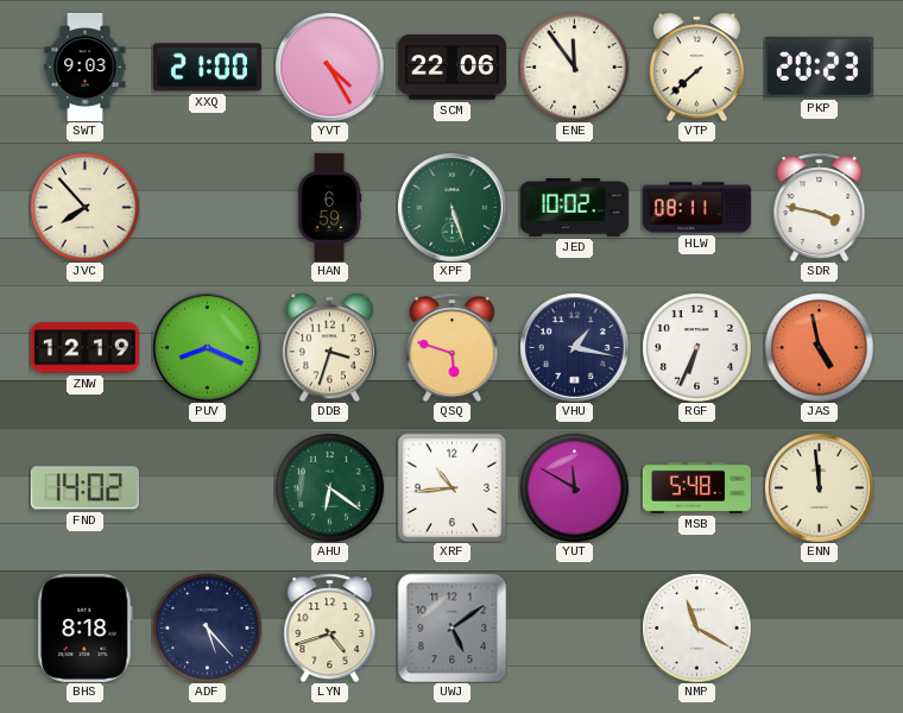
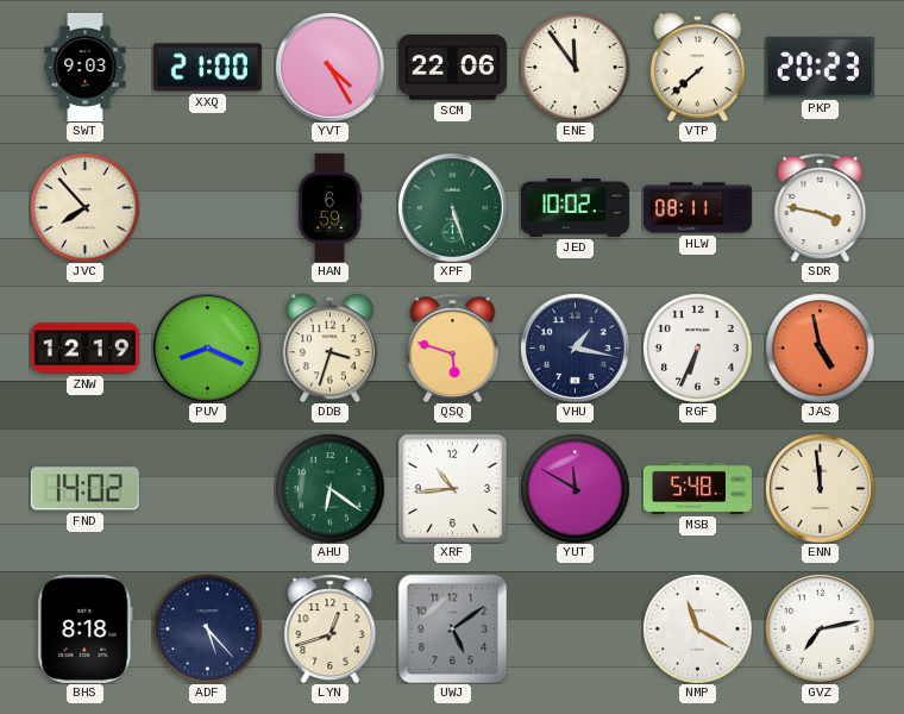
LYN: 4:42 -> 12:42 (331, 628)
GVZ: none -> 7:13 (821, 630)
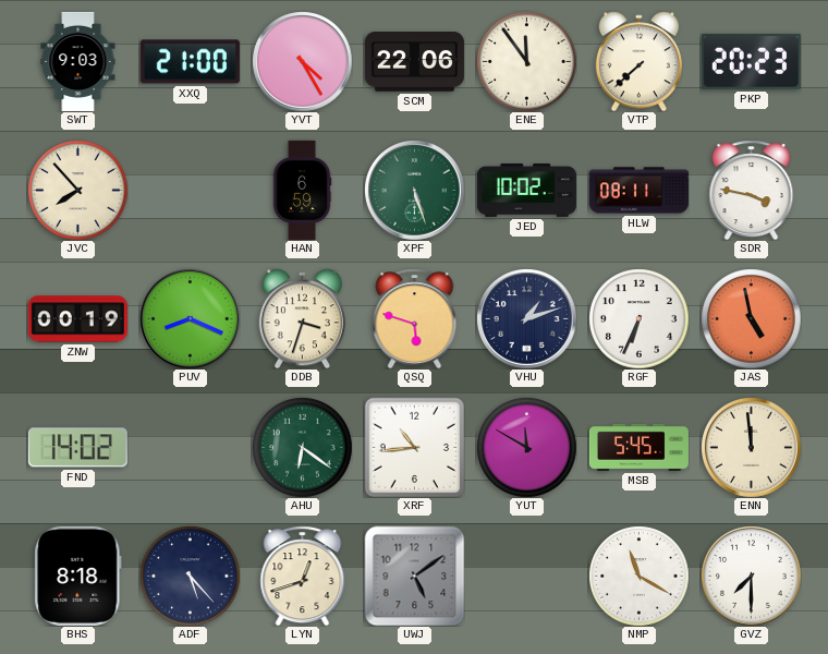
ZNW: 12:19 -> 00:19 (77, 319)
VHU: 1:17 -> 1:12 (527, 319)
MSB: 5:48 -> 5:45 (638, 447)
GVZ: 7:13 -> 7:30 (752, 577)
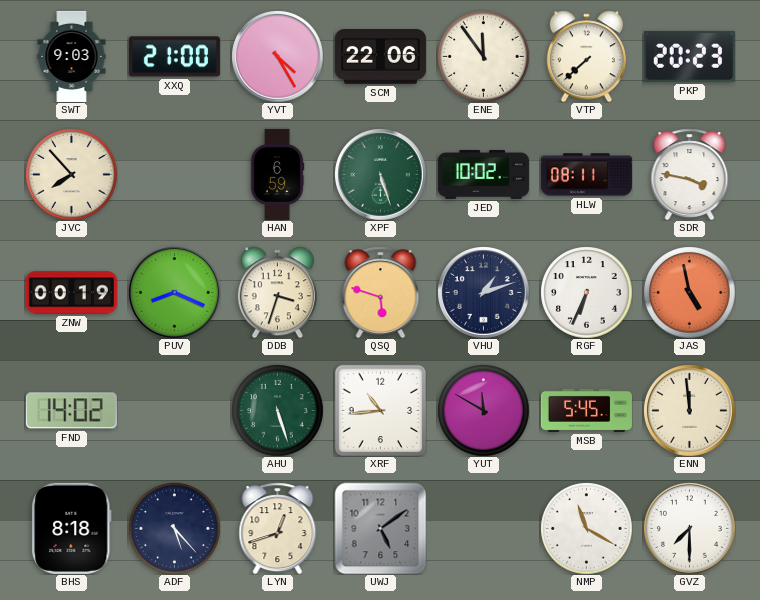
AHU: 6:21 -> 5:27 (277, 410)
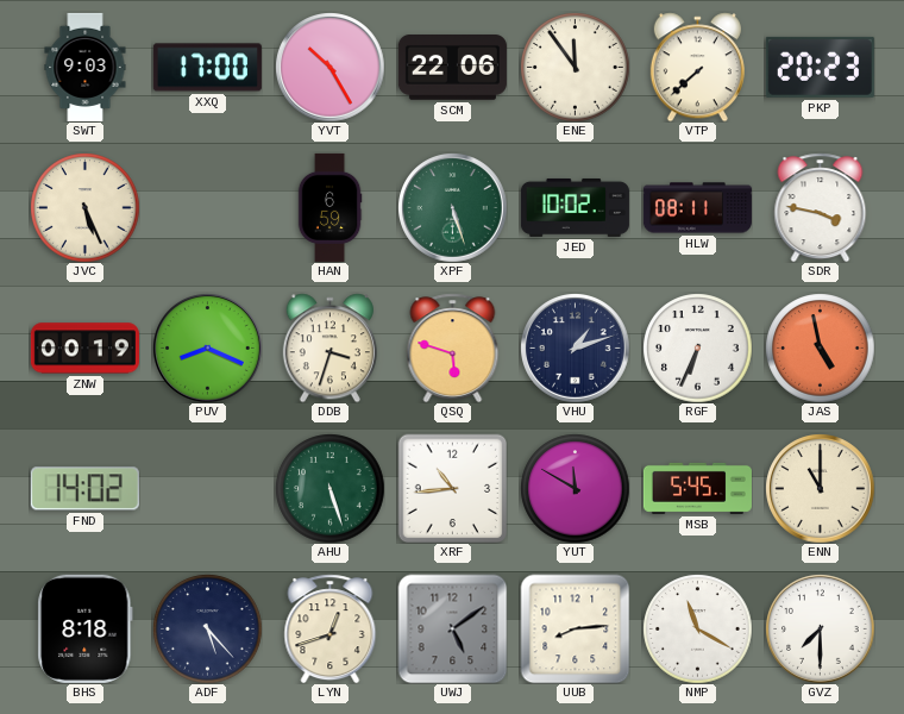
XXQ: 21:00 -> 17:00 (207, 68)
YVT: 4:25 -> 10:25 (331, 68)
JVC: 7:53 -> 5:26 (84, 207)
ENN: 11:59 -> 11:00 (821, 489)
UUB: none -> 8:14 (575, 628)
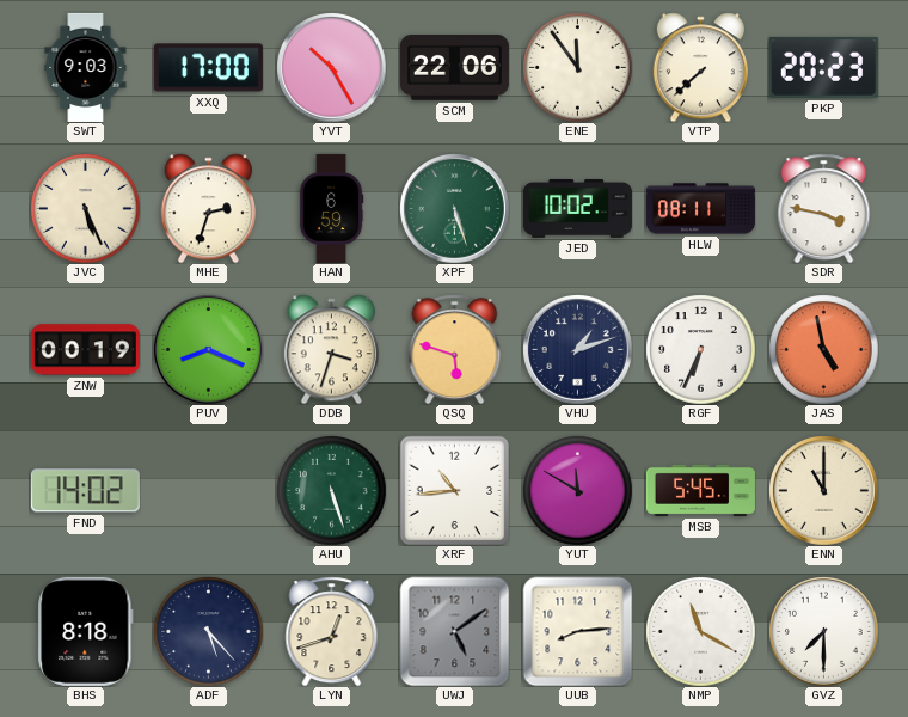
MHE: none -> 2:33 (208, 208)
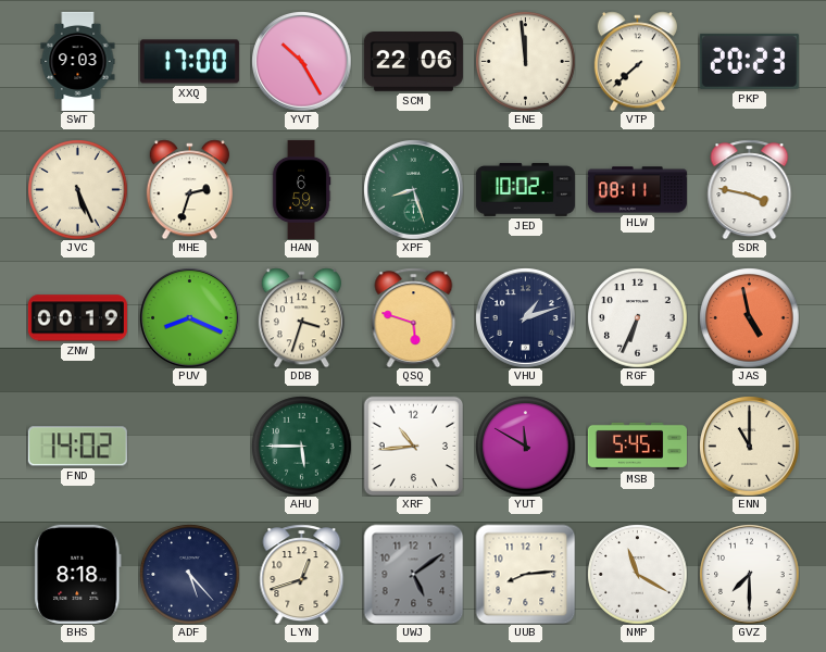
ENE: 11:54 -> 11:59 (525, 61)
XPF: 5:27 -> 8:27 (414, 190)
AHU: 5:27 -> 5:45 (301, 446)
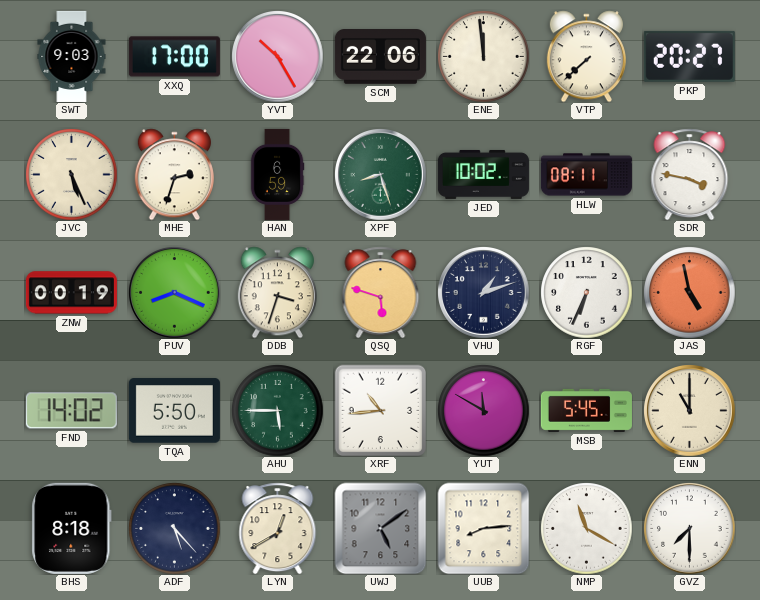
PKP: 20:23 -> 20:27 (689, 56)
TQA: none -> 5:50 (174, 411)
LYN: 12:42 -> 12:40 (278, 528)
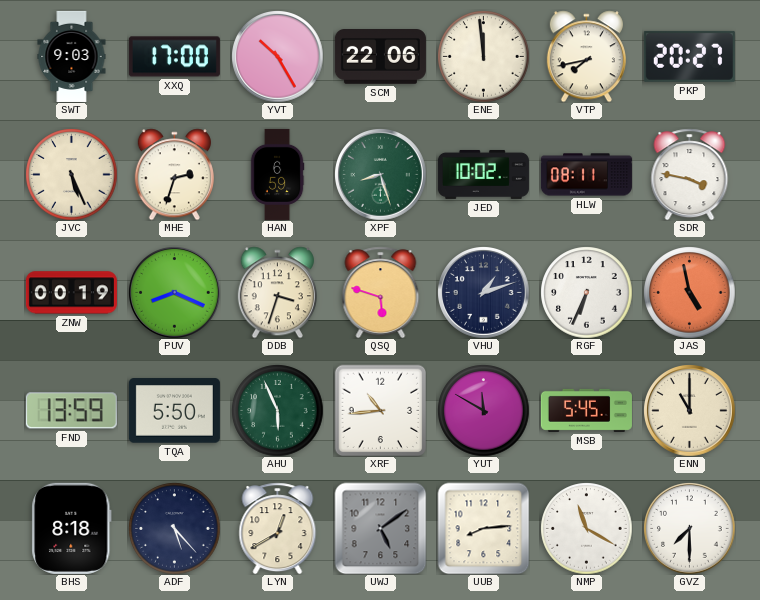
VTP: 7:38 -> 7:43 (586, 56)
FND: 14:02 -> 13:59 (71, 411)
AHU: 5:45 -> 5:56 (277, 410)
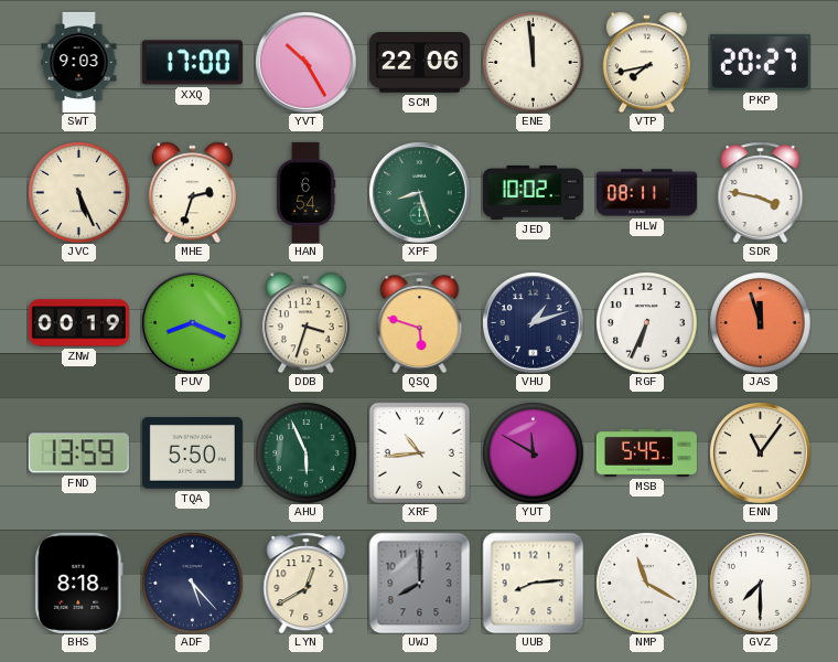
HAN: 6:59 -> 6:54 (305, 192)
JAS: 4:58 -> 11:57 (760, 322)
ENN: 11:00 -> 11:06 (761, 453)
UWJ: 5:09 -> 8:00 (419, 583)
